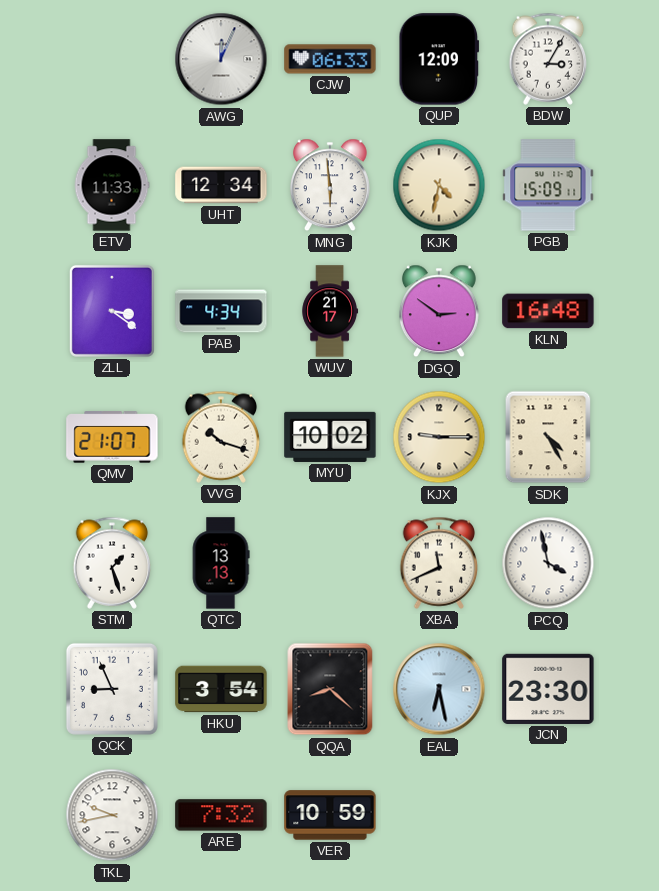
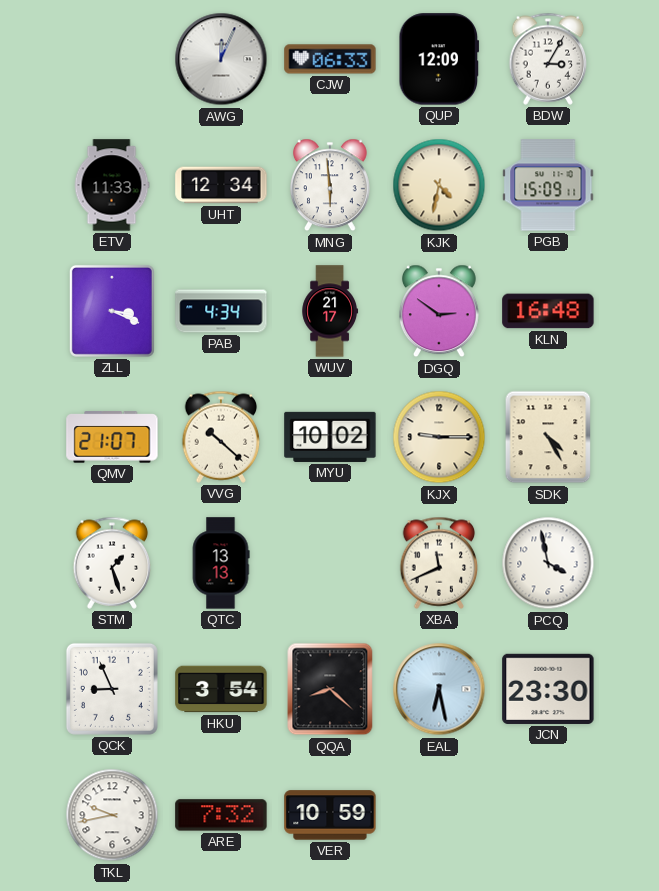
ZLL: 3:21 -> 3:19 (112, 311)
VVG: 10:18 -> 10:22 (221, 437)
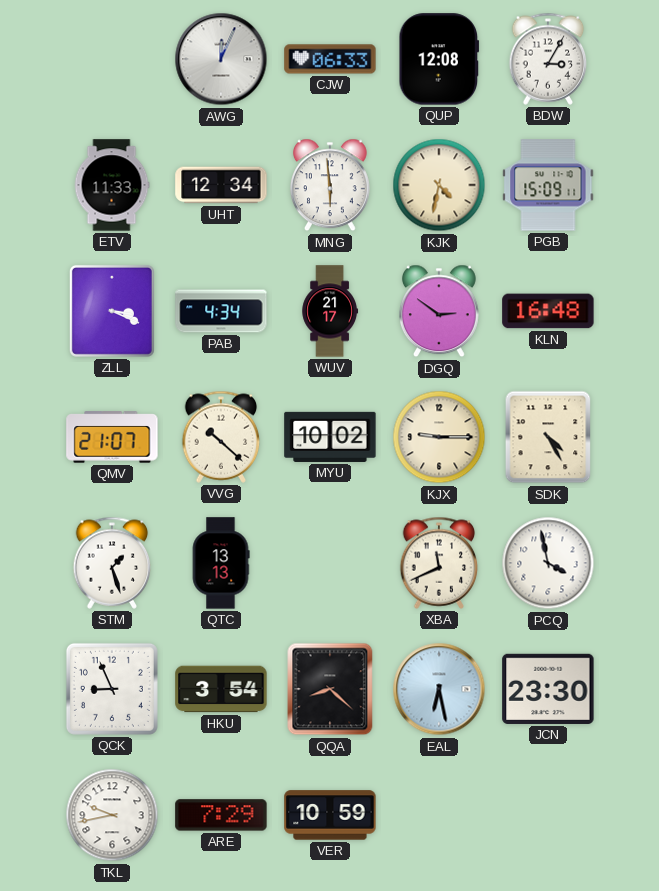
QUP: 12:09 -> 12:08 (439, 59)
ARE: 7:32 -> 7:29 (221, 815)
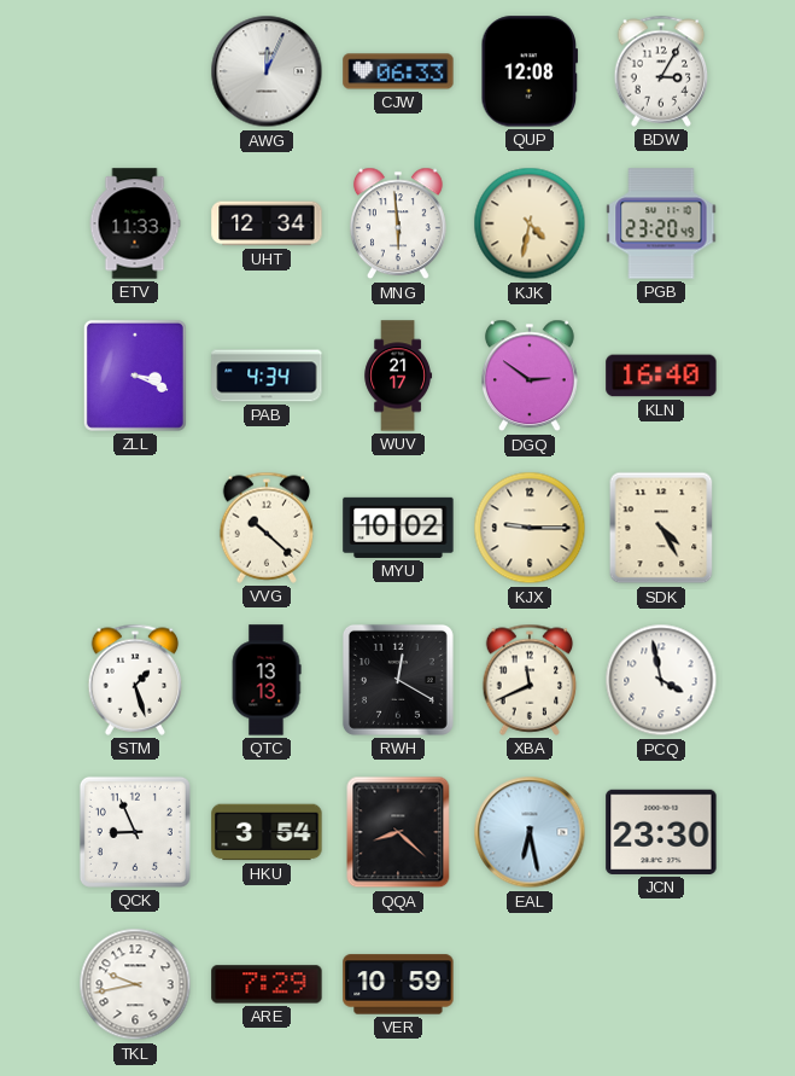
PGB: 15:09 -> 23:20 (661, 223)
KLN: 16:48 -> 16:40 (661, 376)
QMV: 21:07 -> none (112, 437)
RWH: none -> 12:20 (398, 680)
